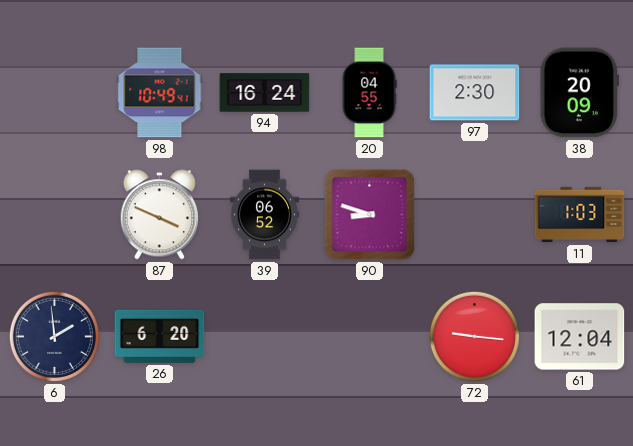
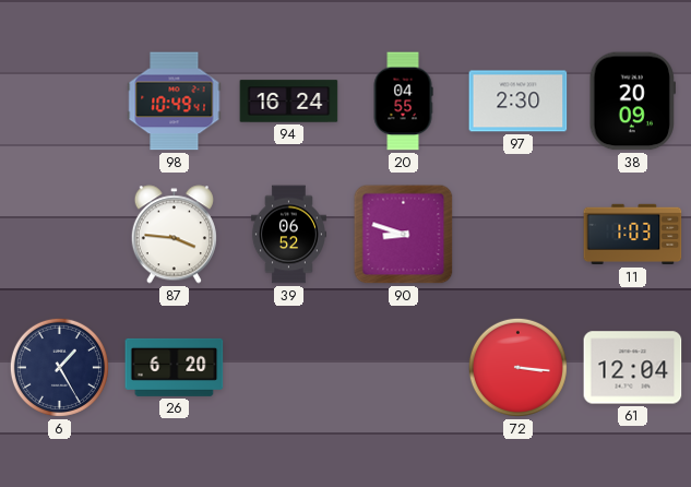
87: 3:49 -> 3:46 (174, 235)
6: 1:59 -> 1:25 (59, 367)
72: 9:16 -> 3:16 (517, 367)
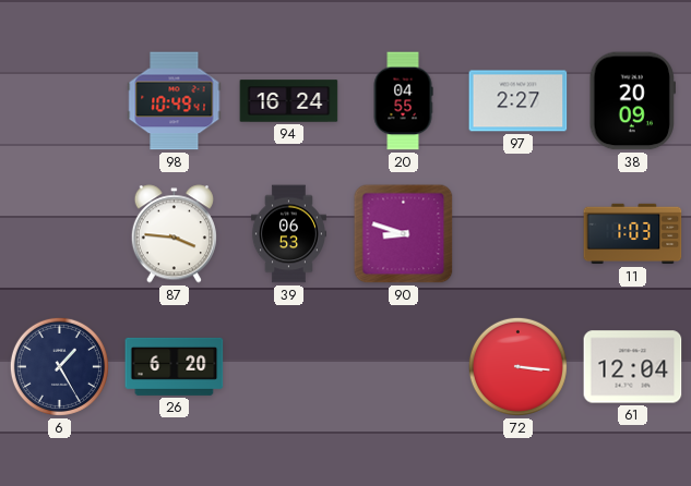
97: 2:30 -> 2:27 (519, 101)
39: 06:52 -> 06:53 (288, 234)
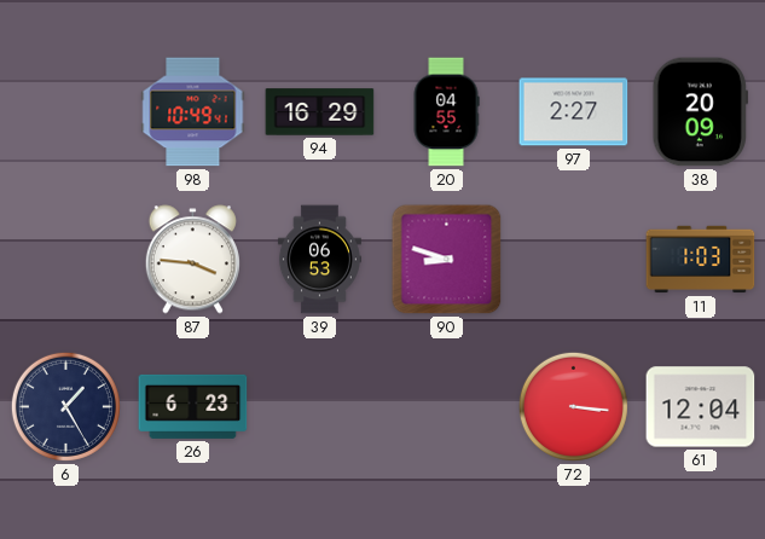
94: 16:24 -> 16:29 (320, 112)
26: 6:20 -> 6:23 (193, 406)
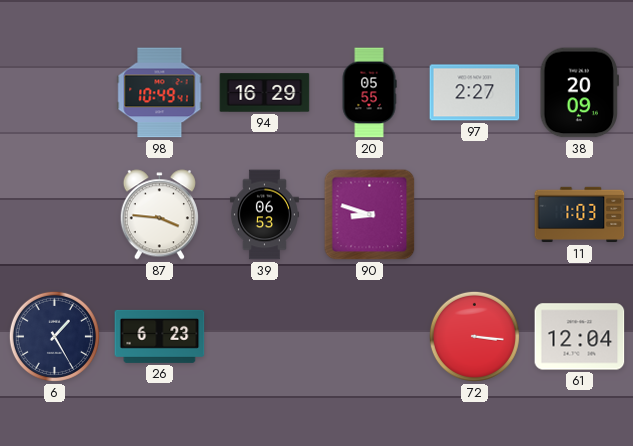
20: 04:55 -> 05:55 (369, 93)
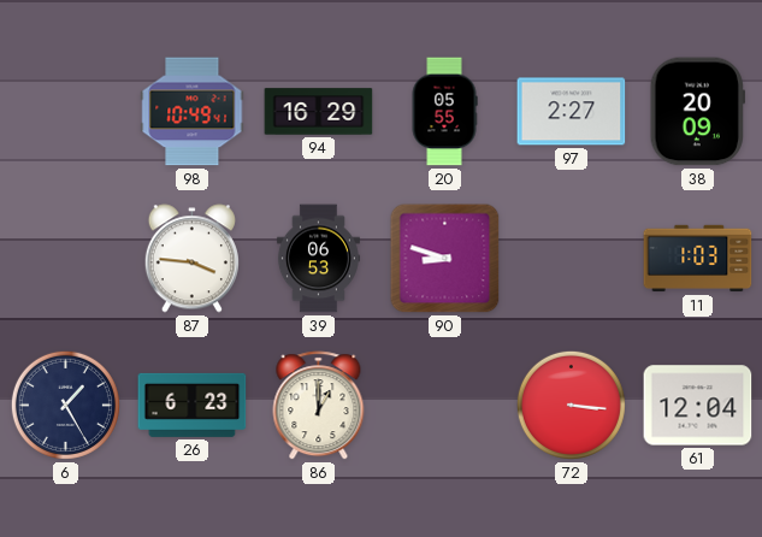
86: none -> 1:00 (319, 406)
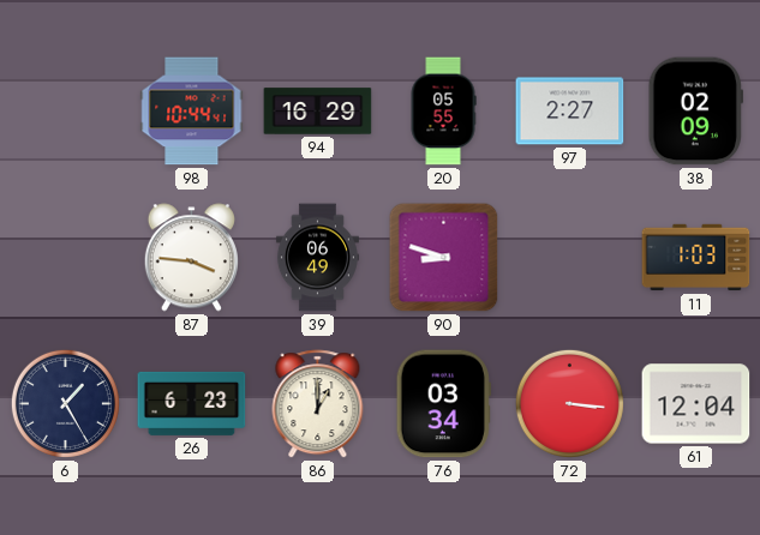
98: 10:49 -> 10:44 (192, 112)
38: 20:09 -> 02:09 (695, 112)
39: 06:53 -> 06:49 (317, 258)
76: none -> 03:34 (443, 404)
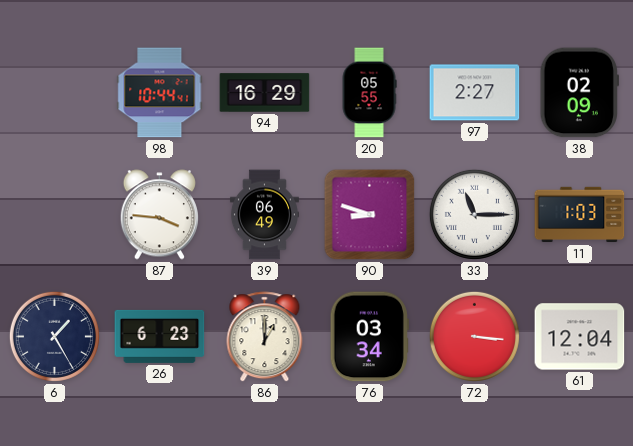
33: none -> 11:15 (474, 214)
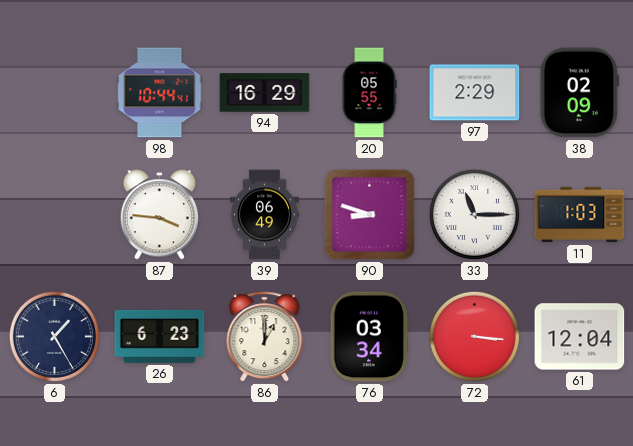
97: 2:27 -> 2:29 (475, 93)
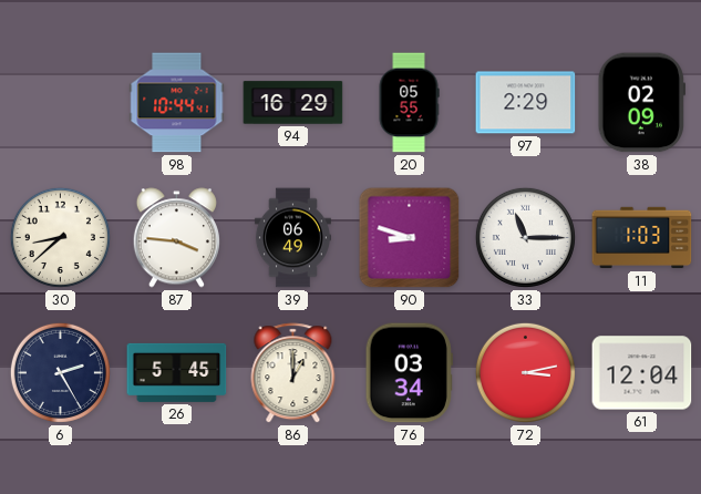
30: none -> 8:38 (60, 237)
6: 1:25 -> 2:25 (60, 372)
26: 6:23 -> 5:45 (177, 372)
72: 3:16 -> 3:13 (525, 372)
